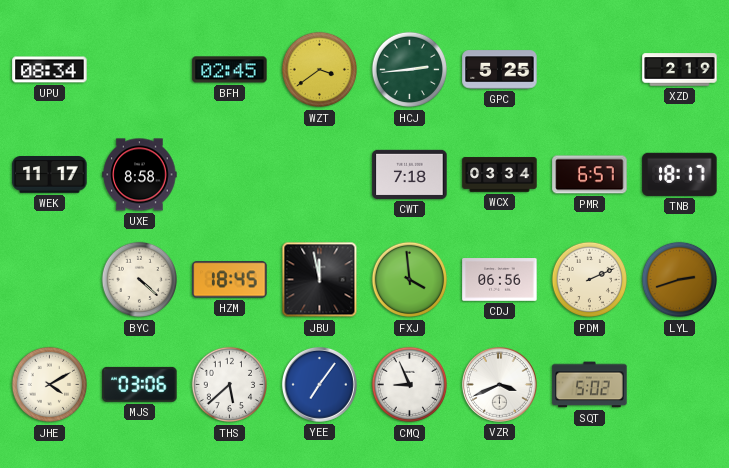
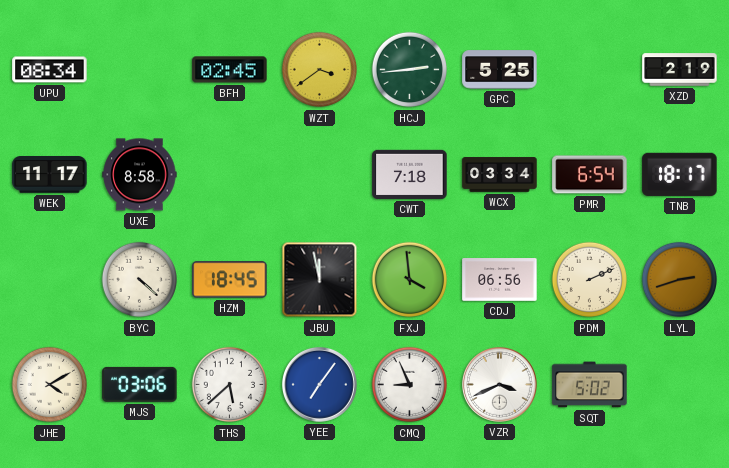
PMR: 6:57 -> 6:54 (590, 175)
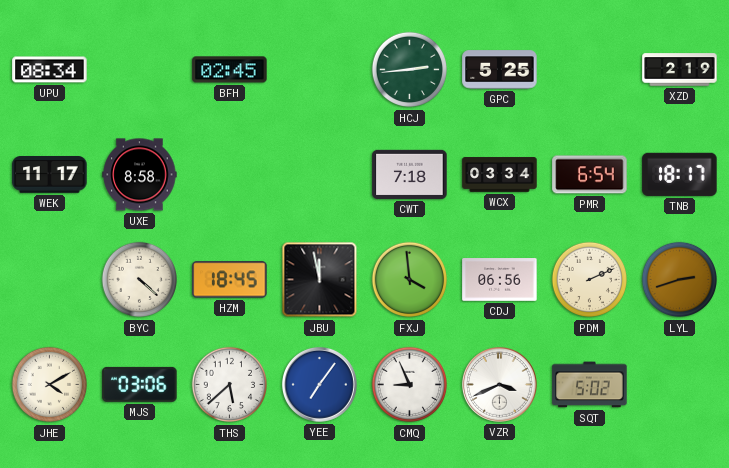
WZT: 3:39 -> none (320, 70)
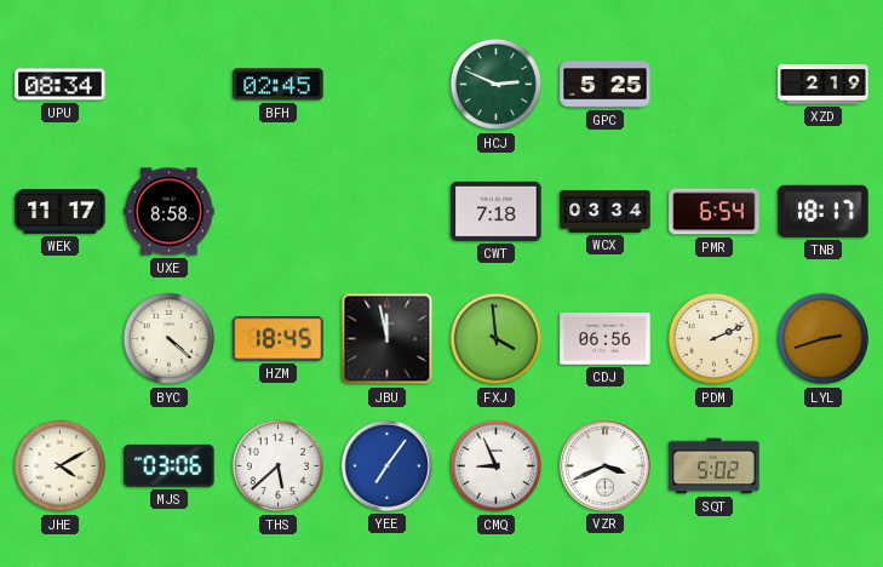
HCJ: 2:44 -> 2:49 (497, 85)
